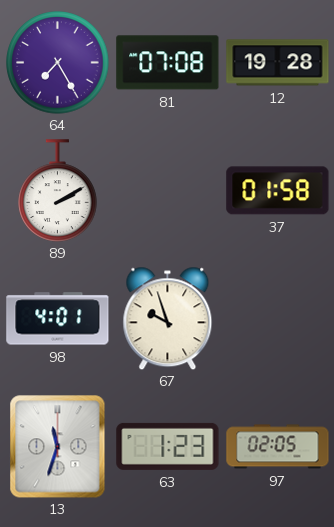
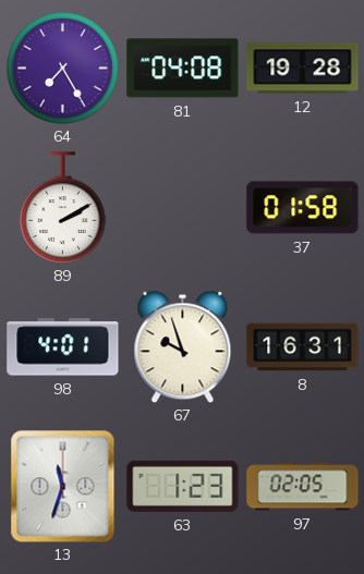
81: 07:08 -> 04:08 (183, 69)
8: none -> 16:31 (303, 347)
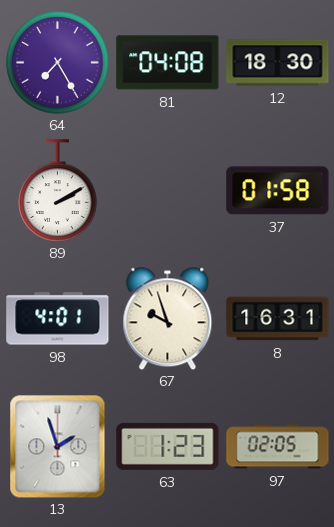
12: 19:28 -> 18:30 (278, 63)
13: 11:33 -> 1:57 (58, 447)
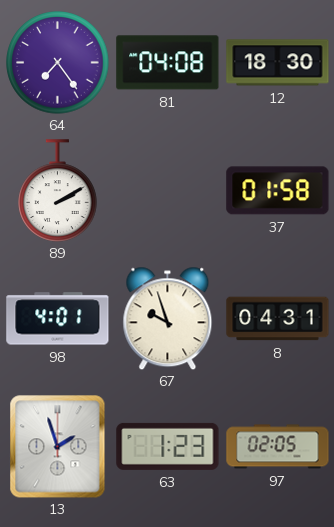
64: 7:25 -> 7:24 (58, 63)
8: 16:31 -> 04:31 (278, 319)
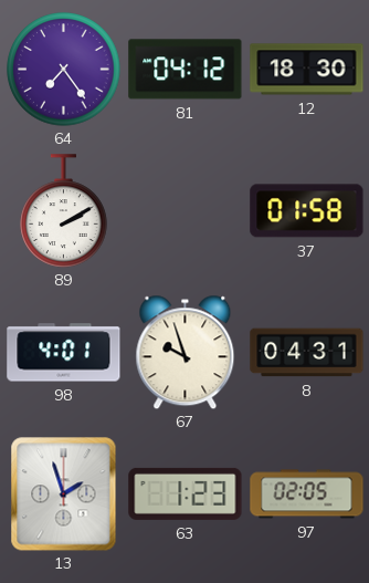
81: 04:08 -> 04:12 (186, 70)
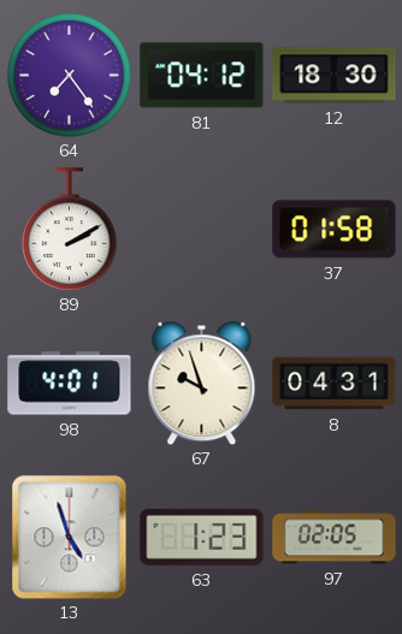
13: 1:57 -> 4:57 (70, 538)
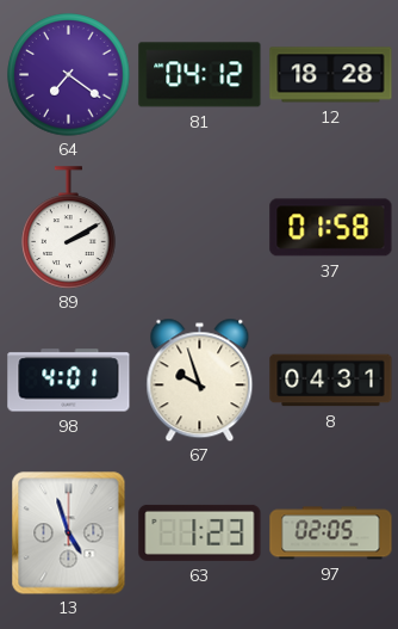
64: 7:24 -> 7:21 (69, 75)
12: 18:30 -> 18:28 (331, 75)
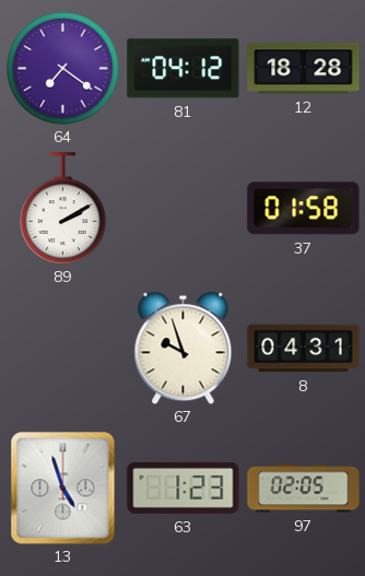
98: 4:01 -> none (69, 381)
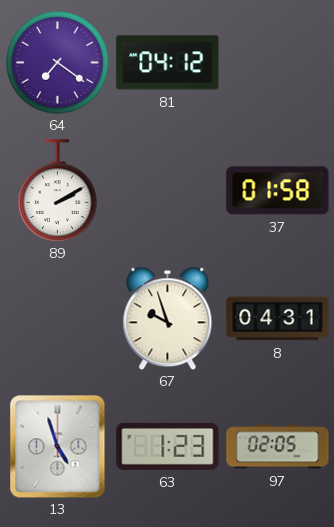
12: 18:28 -> none (304, 69)
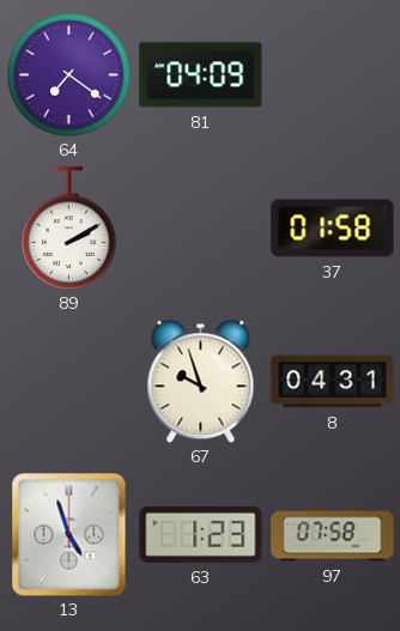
81: 04:12 -> 04:09 (201, 75)
97: 02:05 -> 07:58 (333, 535)
